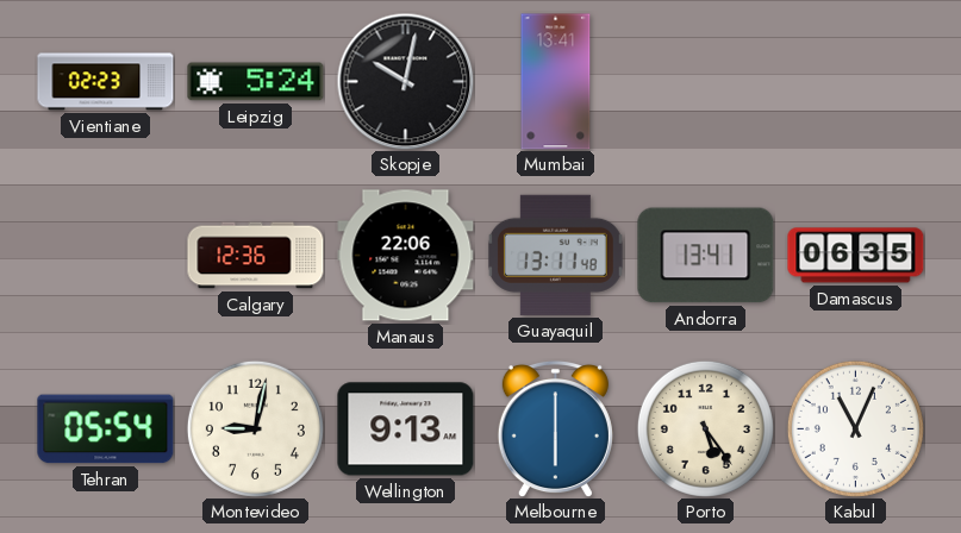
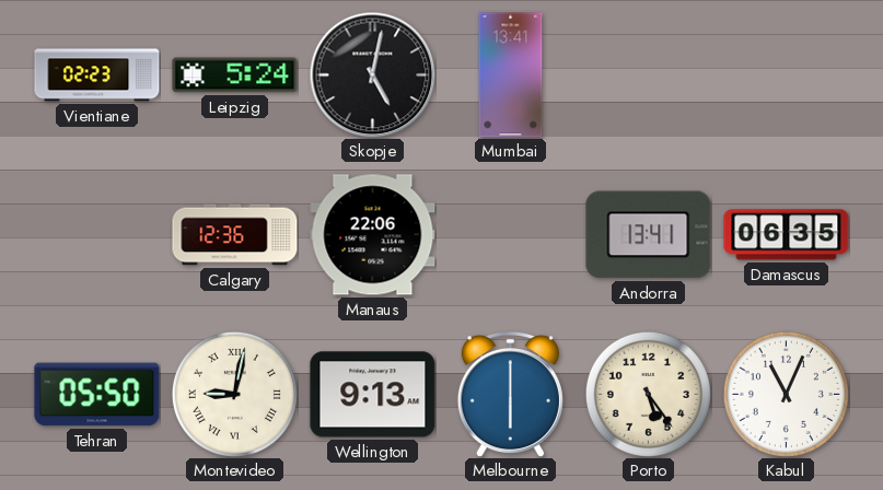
Skopje: 10:02 -> 5:02 (372, 74)
Guayaquil: 13:11 -> none (555, 255)
Tehran: 05:54 -> 05:50 (97, 395)
Montevideo numerals: Arabic -> Roman (234, 394)
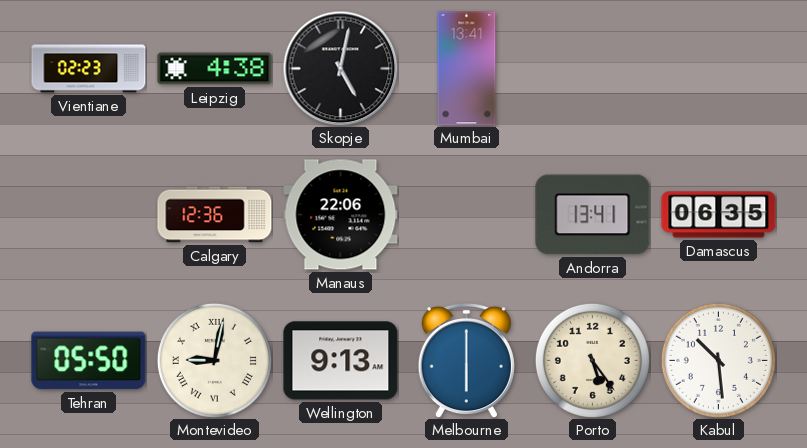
Leipzig: 5:24 -> 4:38 (215, 69)
Kabul: 11:04 -> 10:29 (718, 360)
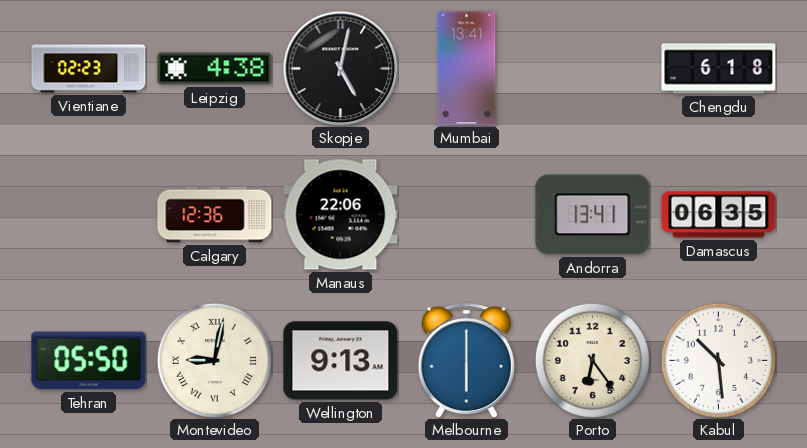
Chengdu: none -> 6:18 (719, 69)
Porto: 5:24 -> 6:24 (592, 360)
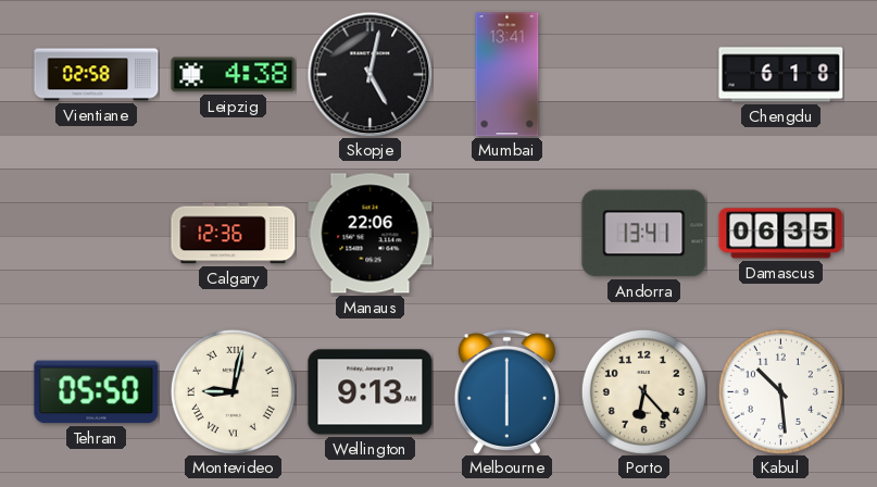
Vientiane: 02:23 -> 02:58 (97, 75)
Porto: 6:24 -> 6:23 (643, 391)
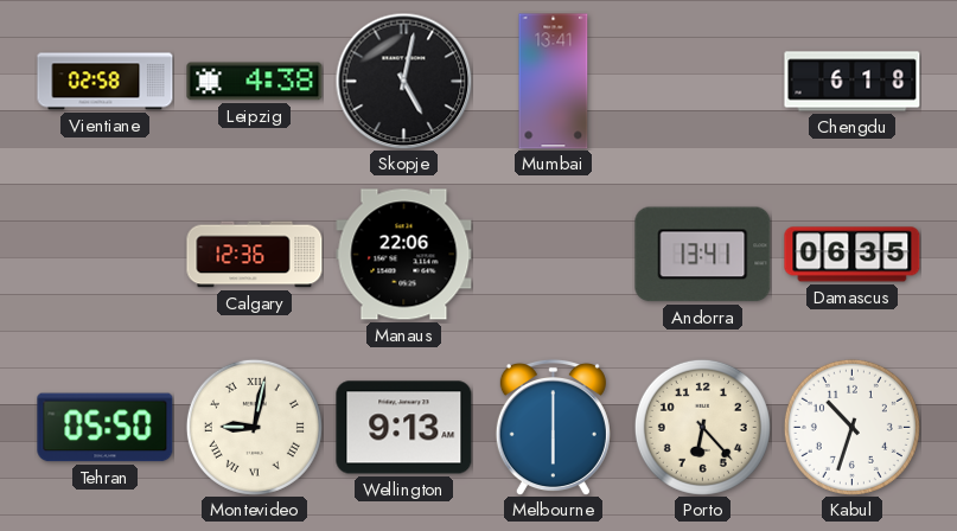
Kabul: 10:29 -> 10:33 (851, 427)
